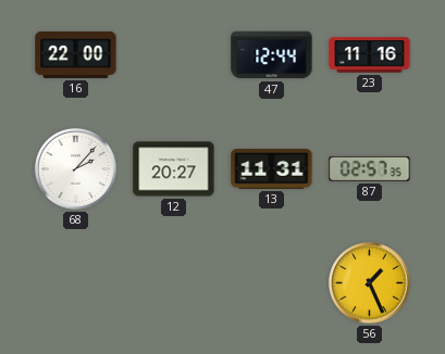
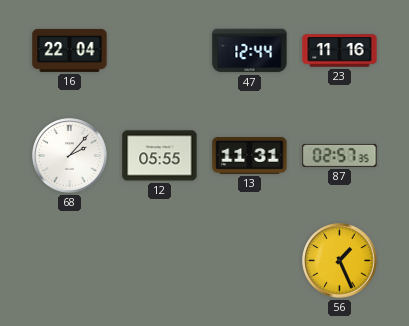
16: 22:00 -> 22:04 (70, 50)
12: 20:27 -> 05:55 (160, 156)
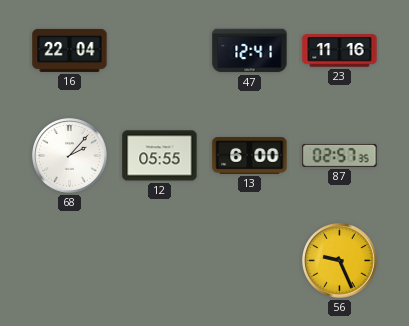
47: 12:44 -> 12:41 (250, 51)
13: 11:31 -> 6:00 (250, 156)
56: 1:26 -> 9:26 (340, 261)
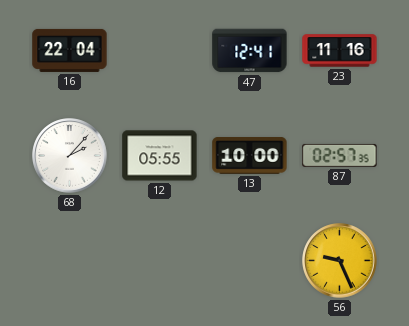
13: 6:00 -> 10:00 (250, 156)
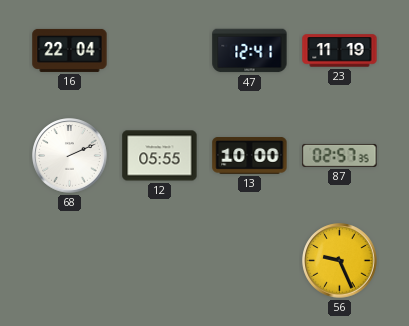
23: 11:16 -> 11:19 (340, 51)
68: 2:07 -> 2:11 (70, 156)
